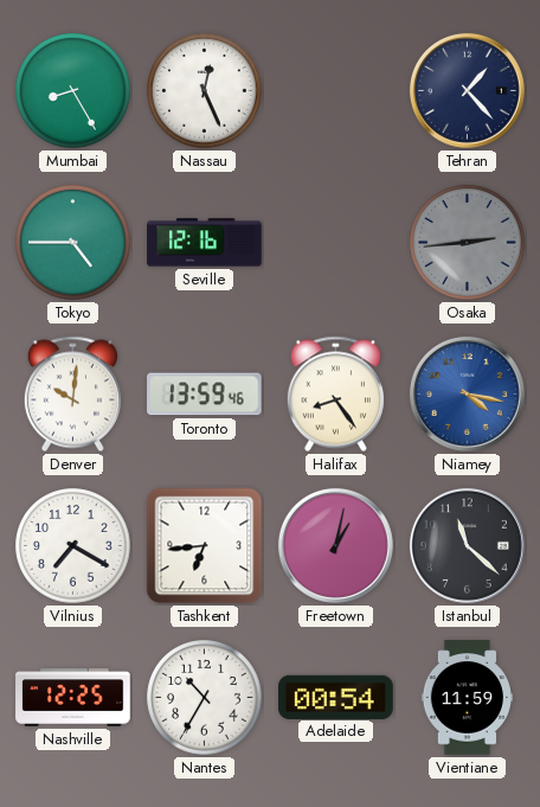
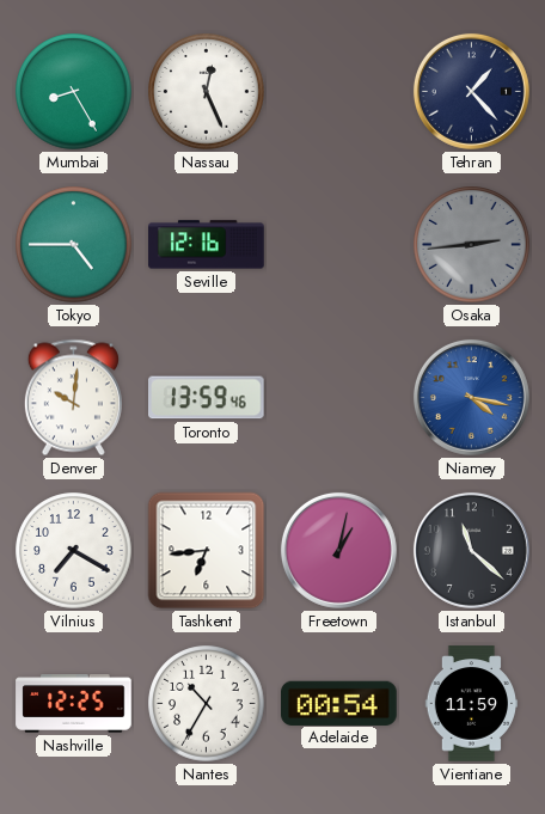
Halifax: 8:24 -> none (335, 395)
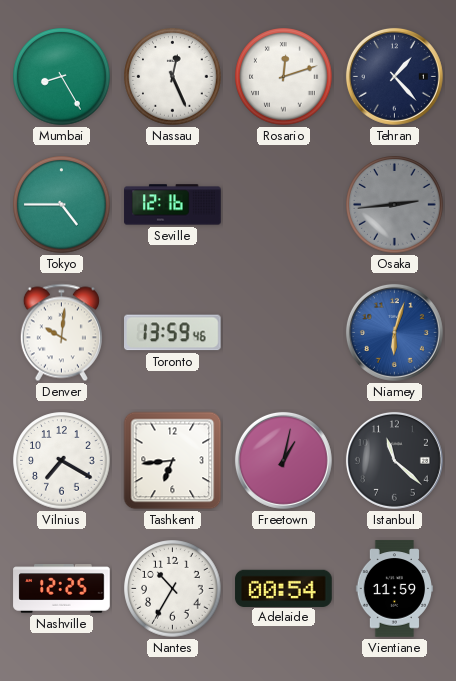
Rosario: none -> 12:12 (284, 77)
Niamey: 4:17 -> 6:03 (394, 332)
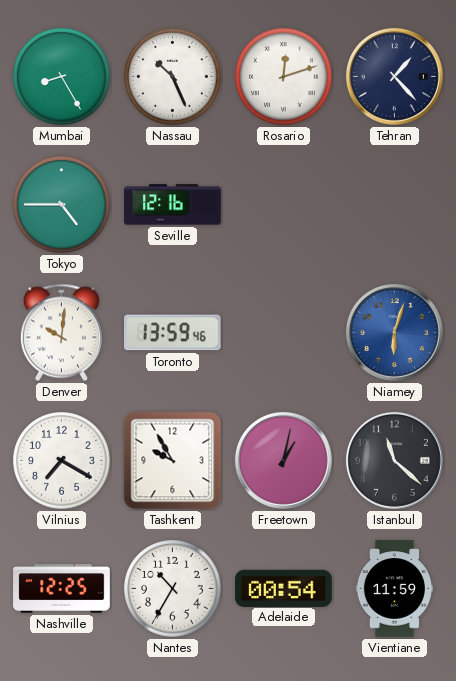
Nassau: 12:26 -> 10:26 (173, 77)
Osaka: 2:44 -> none (395, 205)
Tashkent: 6:44 -> 9:55 (173, 461)
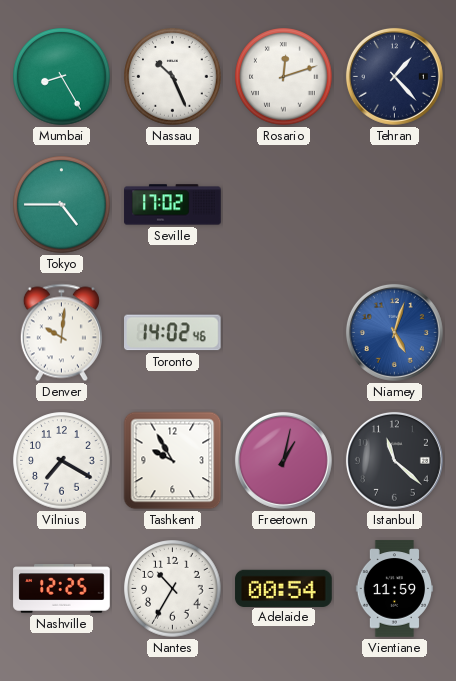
Seville: 12:16 -> 17:02 (173, 205)
Toronto: 13:59 -> 14:02 (173, 333)
Niamey: 6:03 -> 5:03 (394, 332)
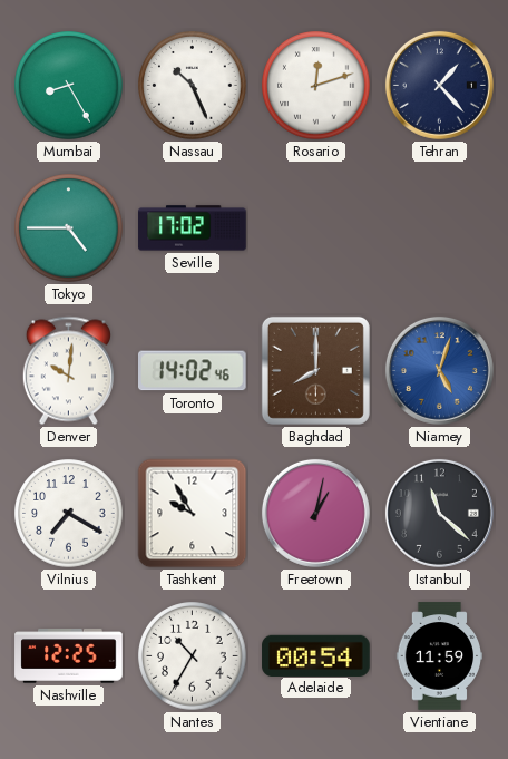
Baghdad: none -> 8:00 (315, 370)
